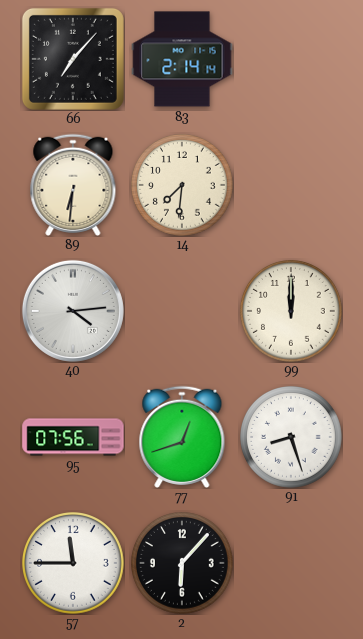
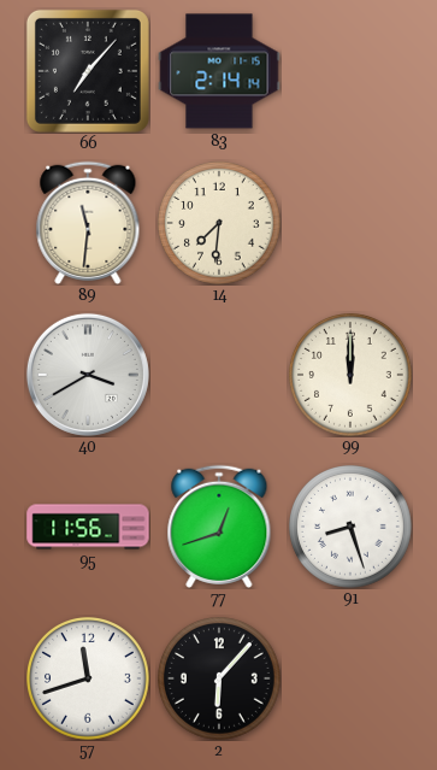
89: 6:31 -> 11:31 (88, 223)
40: 4:14 -> 3:40 (88, 375)
95: 07:56 -> 11:56 (88, 527)
57: 11:45 -> 11:42 (89, 680)
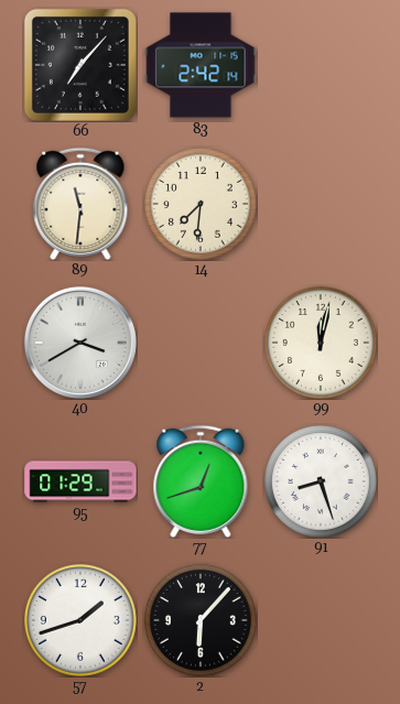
83: 2:14 -> 2:42 (201, 65)
99: 12:00 -> 12:02 (322, 344)
95: 11:56 -> 01:29 (80, 481)
57: 11:42 -> 1:42 (82, 621)
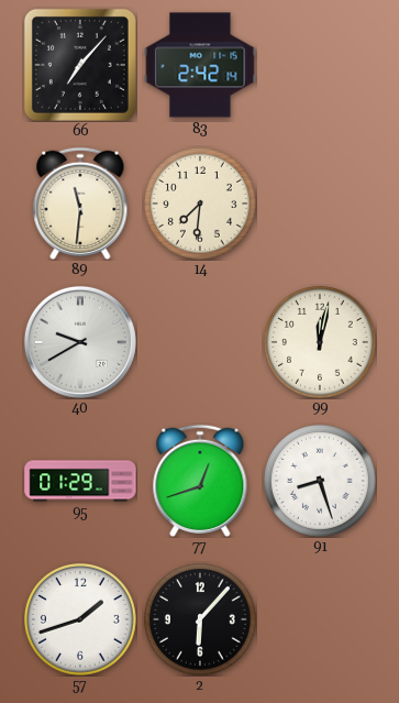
40: 3:40 -> 9:40 (80, 342)
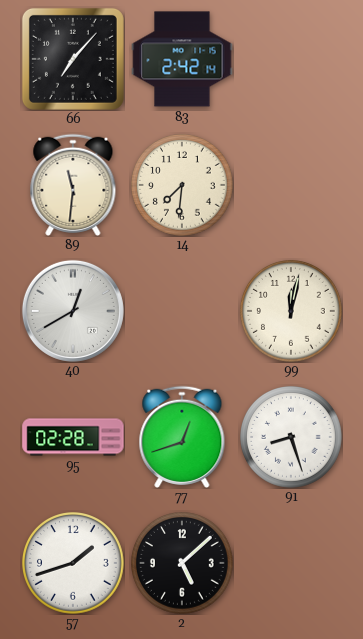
40: 9:40 -> 12:40 (73, 311)
95: 01:29 -> 02:28 (73, 437)
2: 6:07 -> 5:08 (183, 564)
